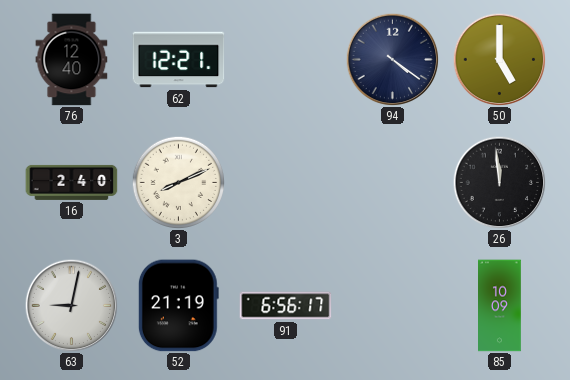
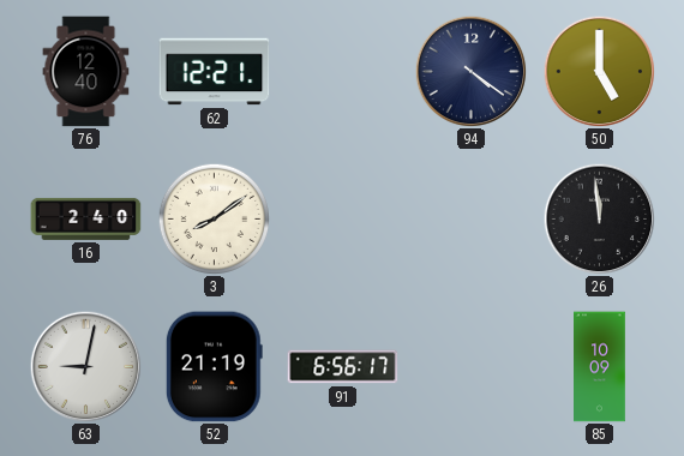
3: 8:11 -> 8:09 (214, 218)
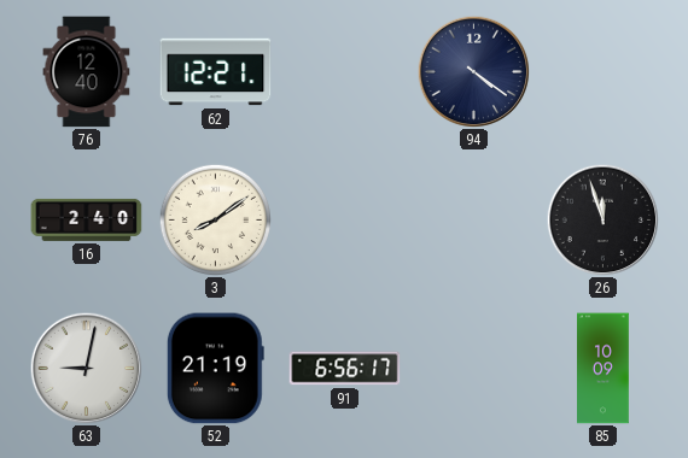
50: 5:00 -> none (599, 71)
26: 11:59 -> 11:57 (602, 219)
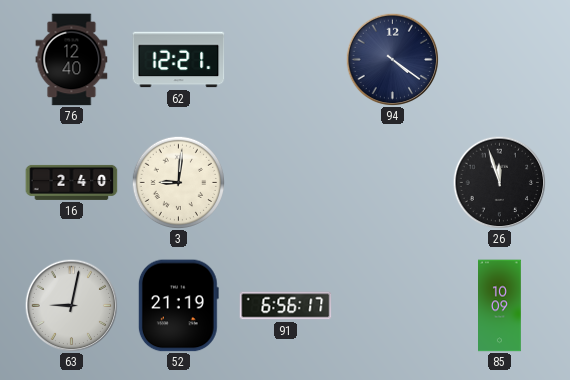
3: 8:09 -> 9:01 (178, 182)
